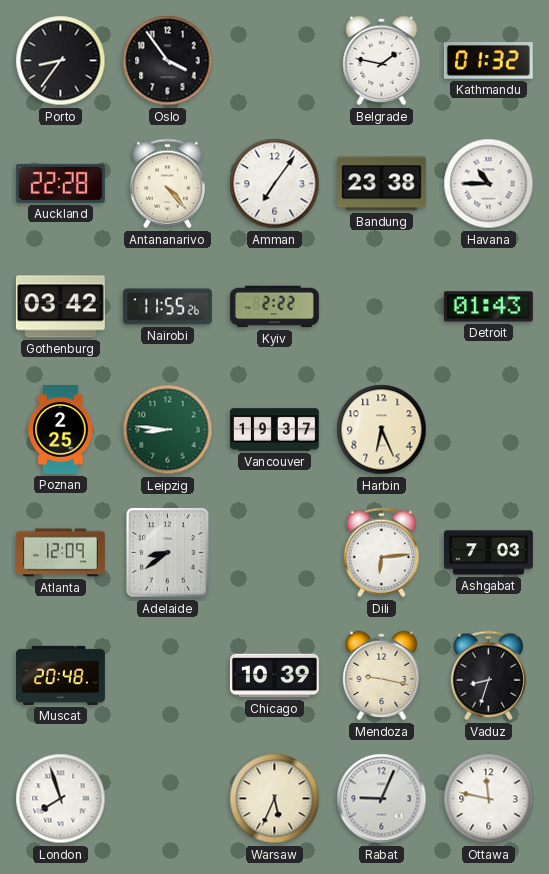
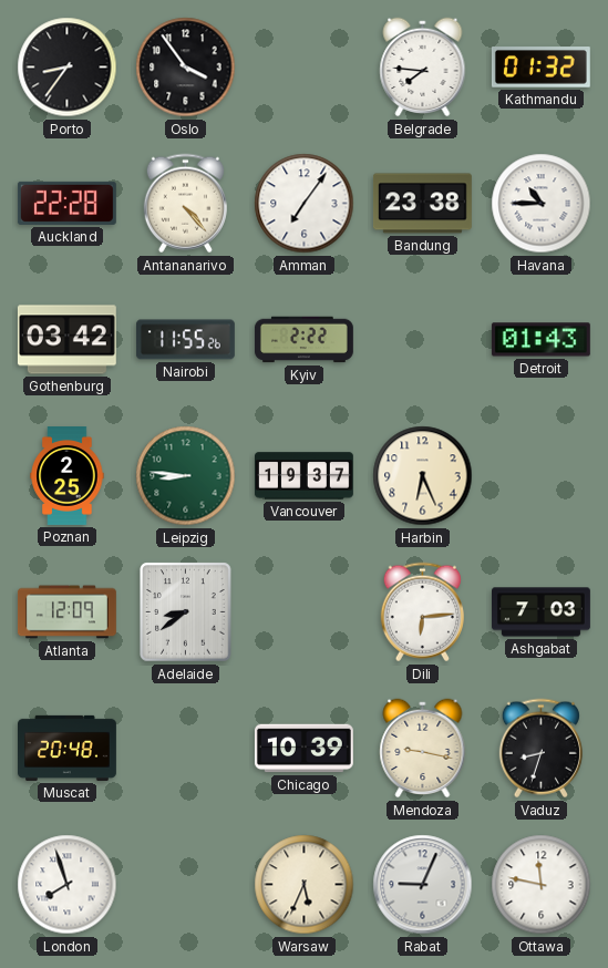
Belgrade: 1:47 -> 7:46 (423, 68)
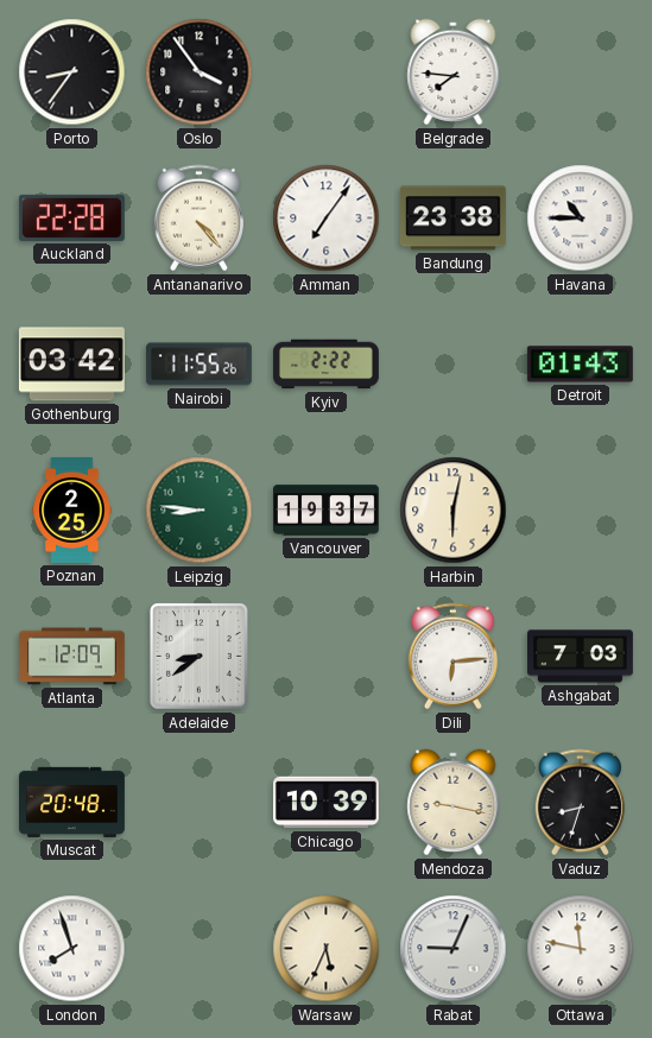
Kathmandu: 01:32 -> none (540, 68)
Harbin: 6:26 -> 6:02 (454, 511)
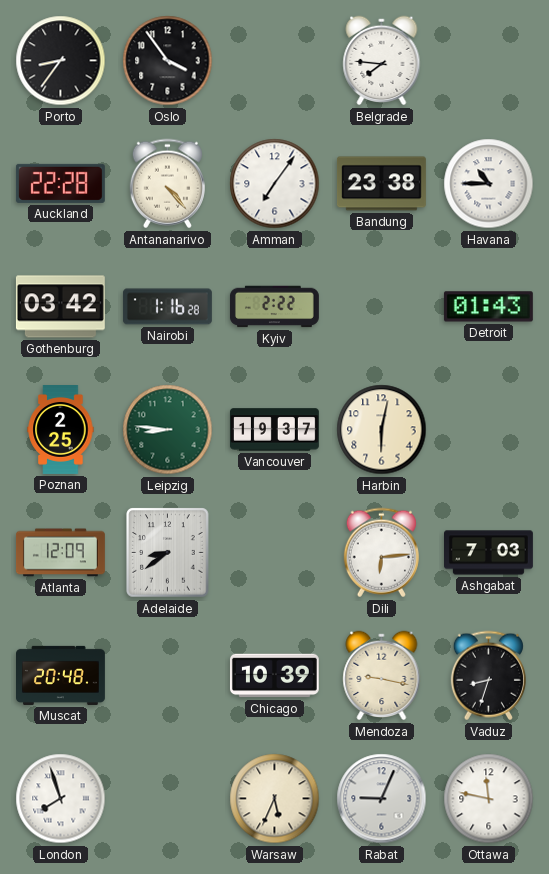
Nairobi: 11:55 -> 1:16 (167, 307)
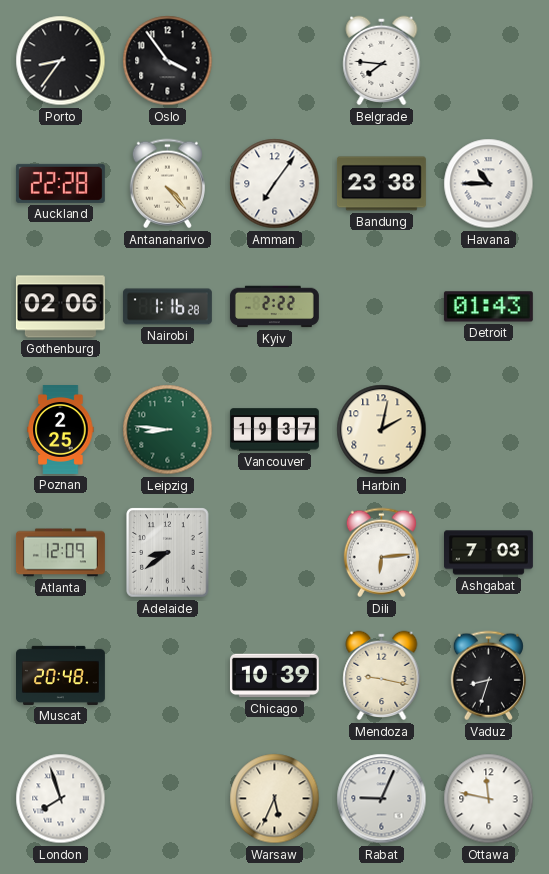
Gothenburg: 03:42 -> 02:06 (60, 307)
Harbin: 6:02 -> 2:02 (382, 430)
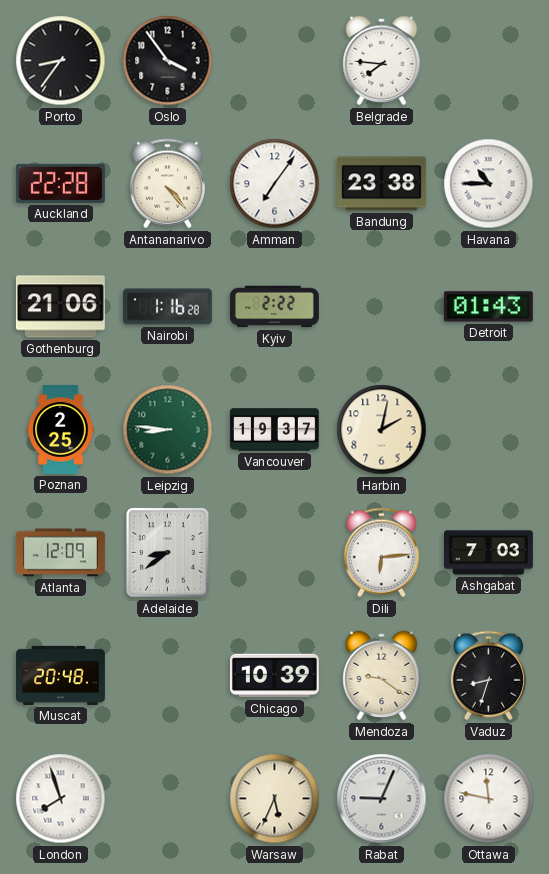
Gothenburg: 02:06 -> 21:06 (60, 307)
Mendoza: 9:17 -> 9:21 (382, 676)
